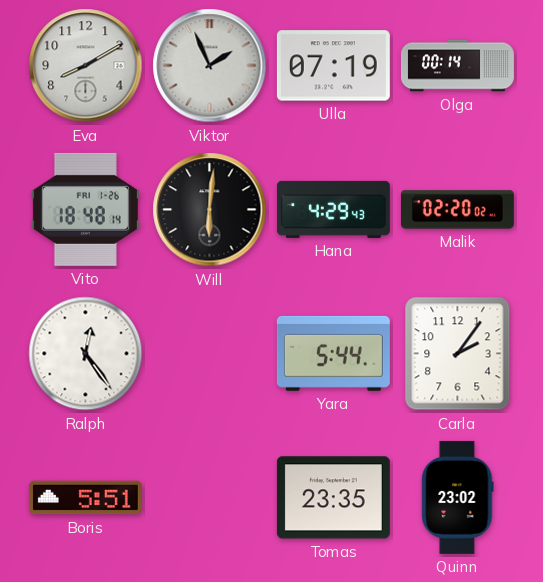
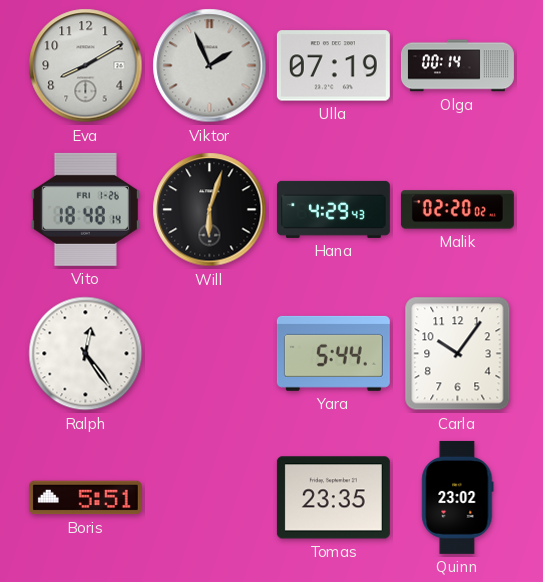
Will: 6:01 -> 6:03 (210, 210)
Carla: 2:06 -> 10:06 (458, 354)
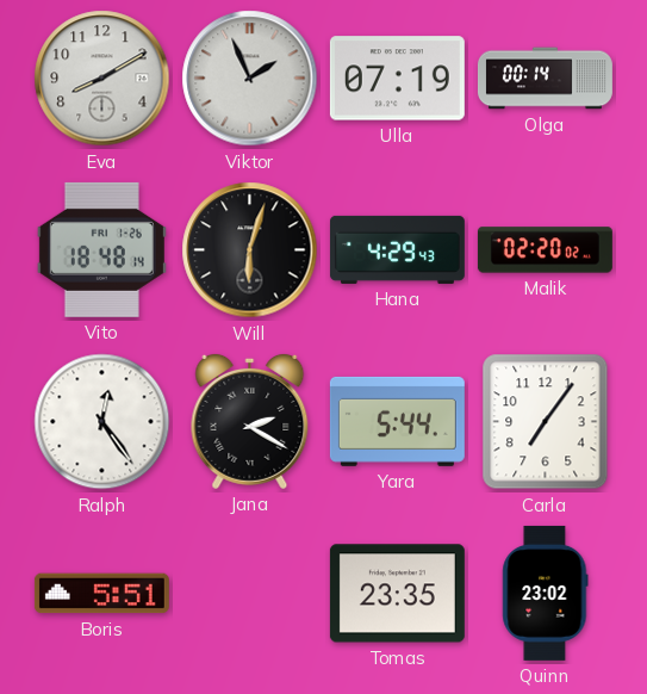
Jana: none -> 2:20 (250, 421)
Carla: 10:06 -> 7:06 (546, 422)
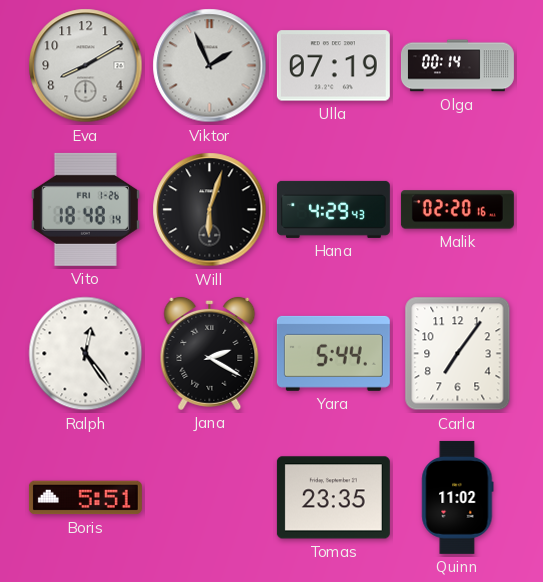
Malik: 02:20:02 -> 02:20:16 (457, 210)
Quinn: 23:02 -> 11:02 (458, 497)
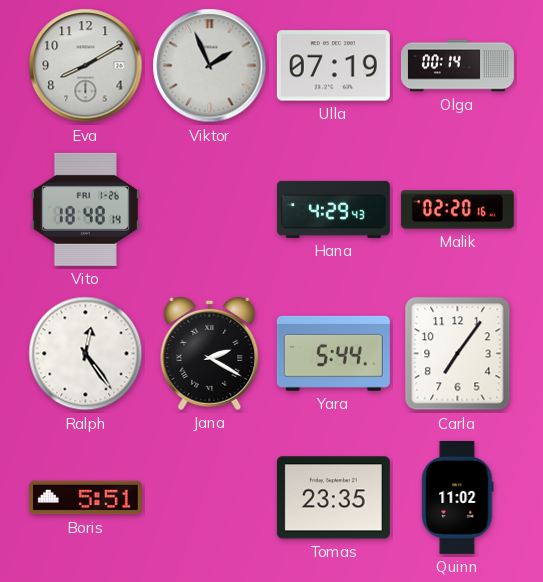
Will: 6:03 -> none (210, 210)
